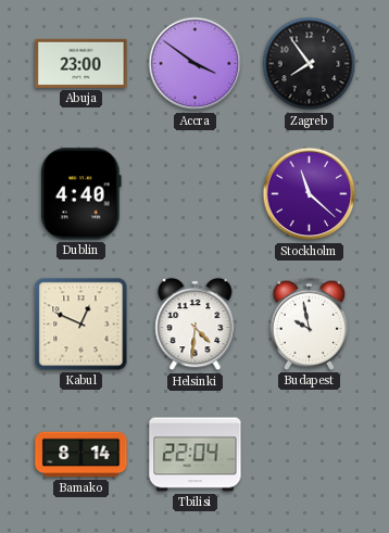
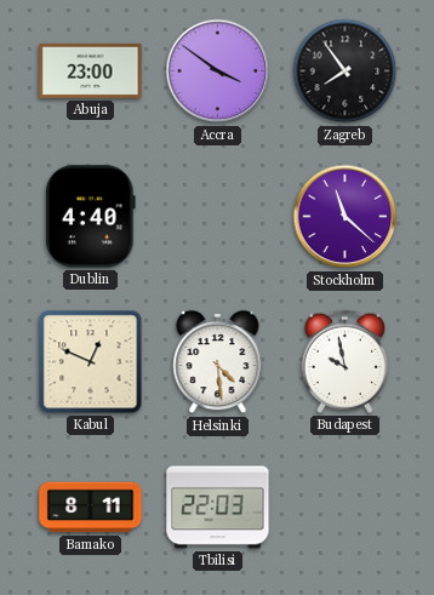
Helsinki: 4:31 -> 4:29 (218, 362)
Bamako: 8:14 -> 8:11 (91, 508)
Tbilisi: 22:04 -> 22:03 (218, 508)
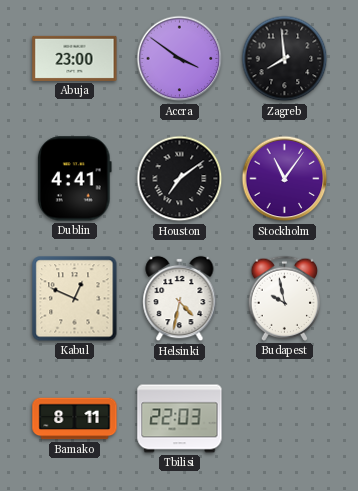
Zagreb: 7:54 -> 7:59 (285, 59)
Dublin: 4:40 -> 4:41 (74, 179)
Houston: none -> 7:09 (180, 179)
Stockholm: 11:22 -> 11:06 (285, 179)
Helsinki: 4:29 -> 4:32 (180, 299)
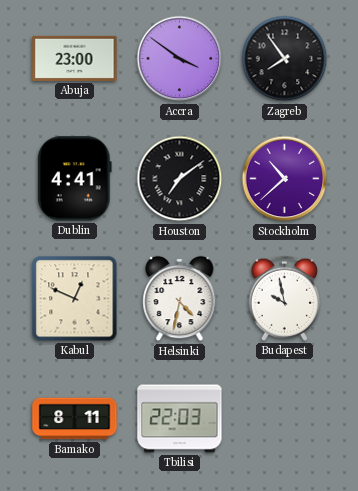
Zagreb: 7:59 -> 7:54 (285, 59)
Stockholm: 11:06 -> 10:38 (285, 179)
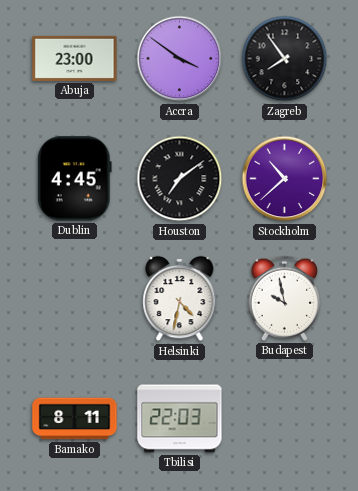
Dublin: 4:41 -> 4:45 (74, 179)
Kabul: 12:49 -> none (75, 299)
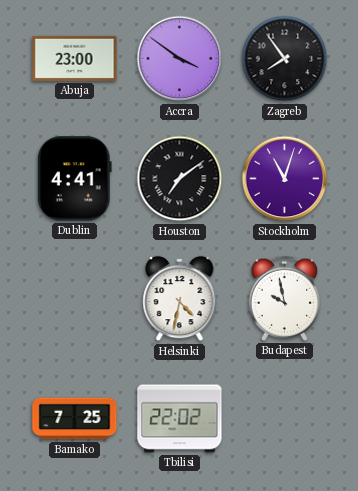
Dublin: 4:45 -> 4:41 (74, 179)
Stockholm: 10:38 -> 11:03 (285, 179)
Bamako: 8:11 -> 7:25 (75, 419)
Tbilisi: 22:03 -> 22:02 (180, 419)
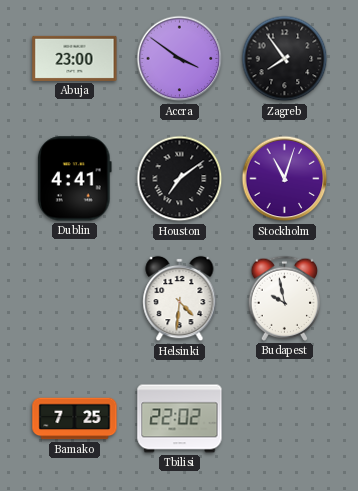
Helsinki: 4:32 -> 4:31 (180, 299)
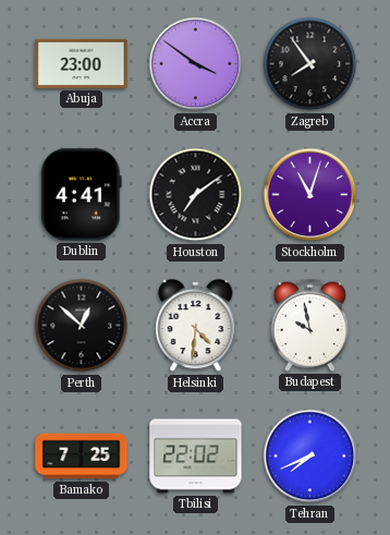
Perth: none -> 12:52 (82, 326)
Tehran: none -> 7:41 (310, 457)
